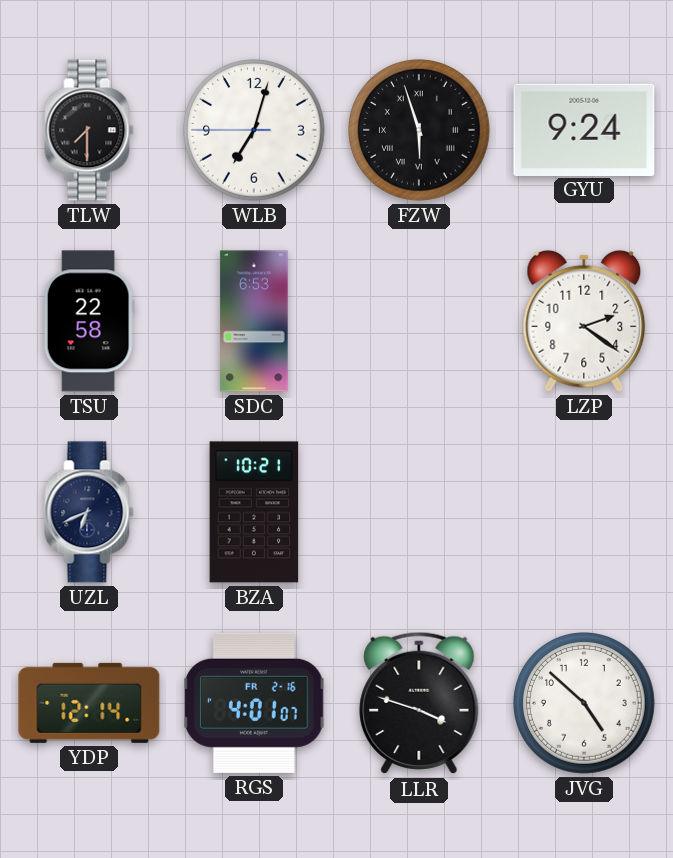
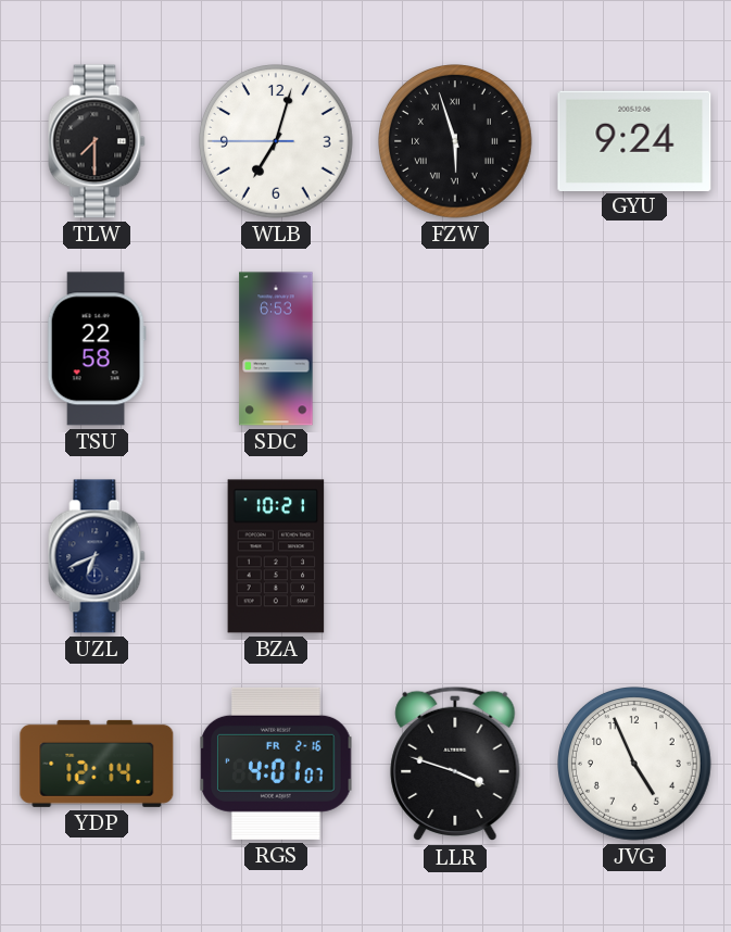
LZP: 2:21 -> none (584, 321)
JVG: 4:52 -> 4:56 (635, 765)
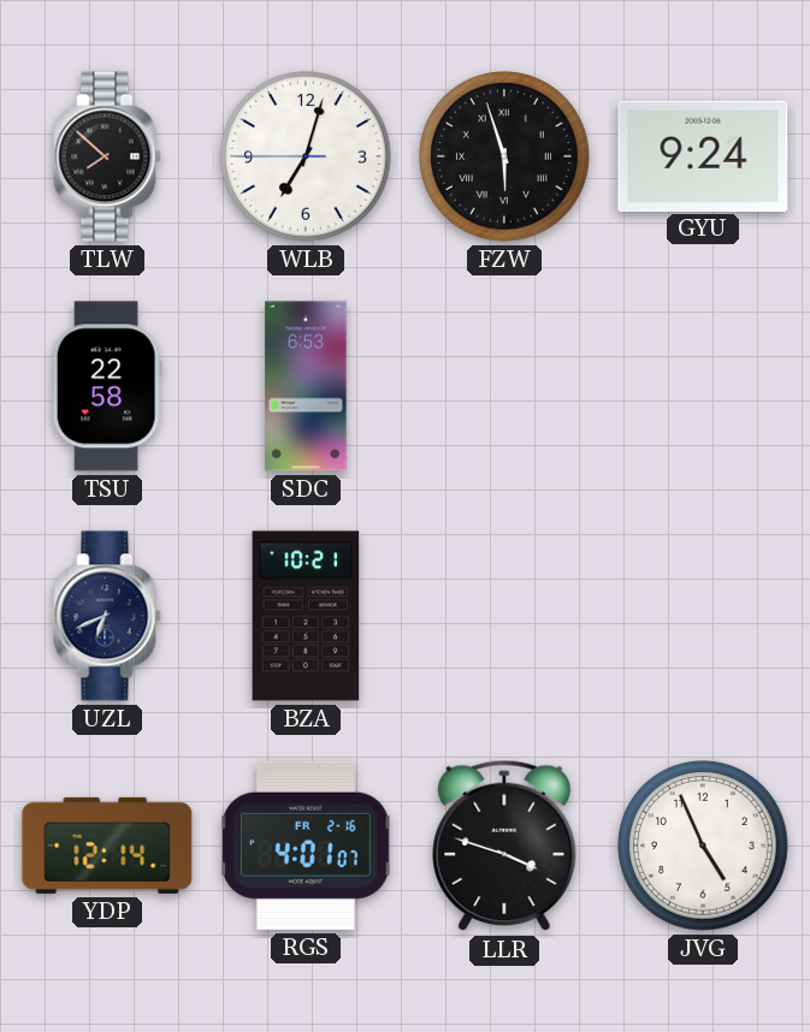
TLW: 7:30 -> 7:52 (107, 156)
